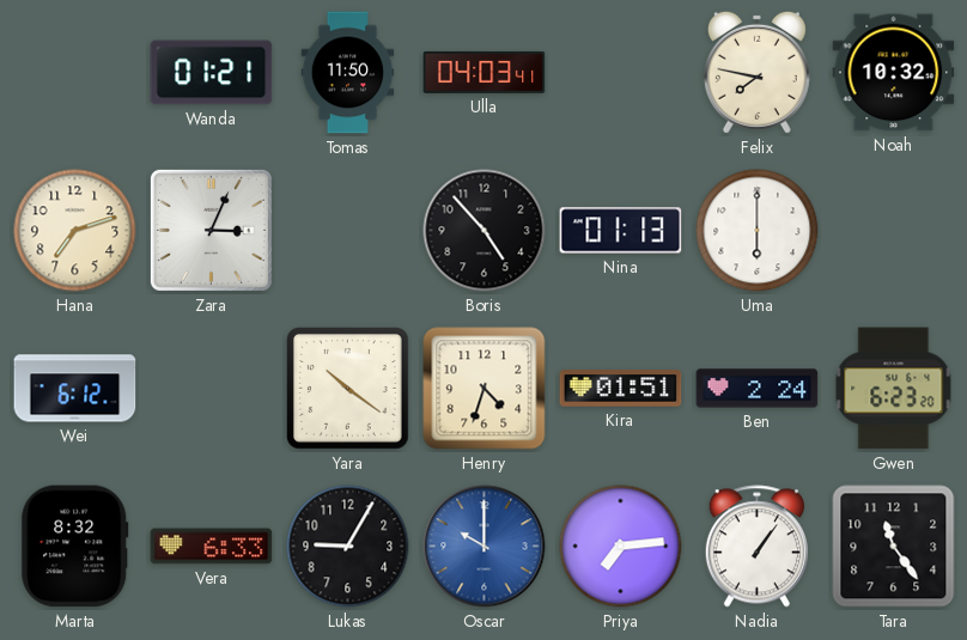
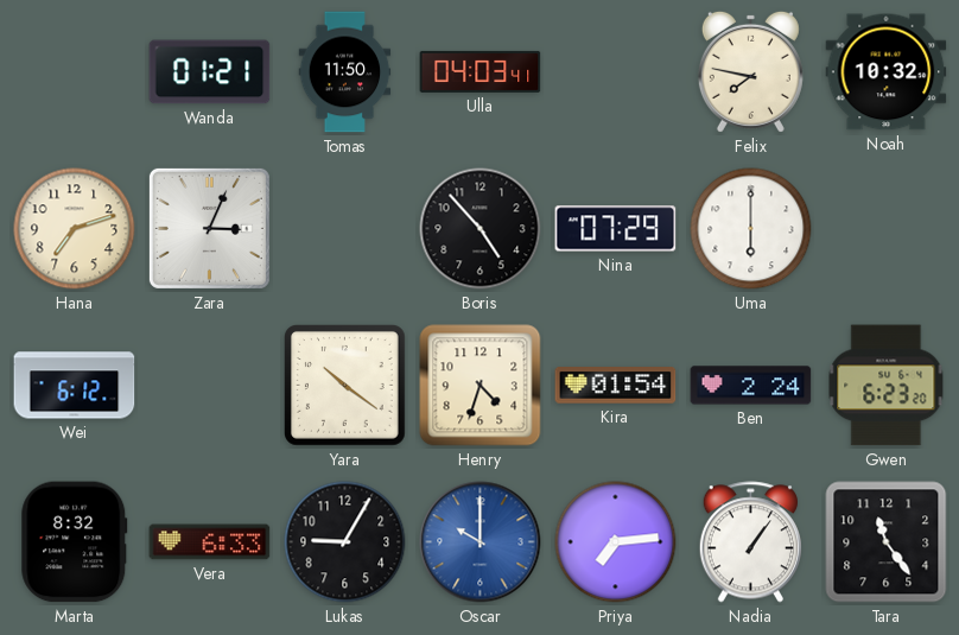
Nina: 01:13 -> 07:29 (616, 229)
Kira: 01:51 -> 01:54 (616, 386)
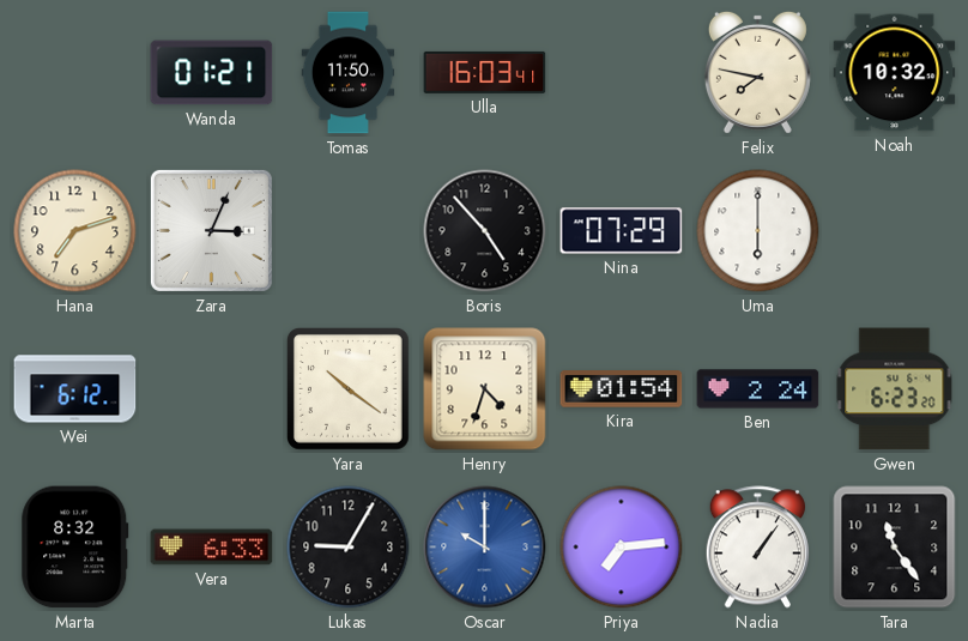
Ulla: 04:03 -> 16:03 (485, 72)
